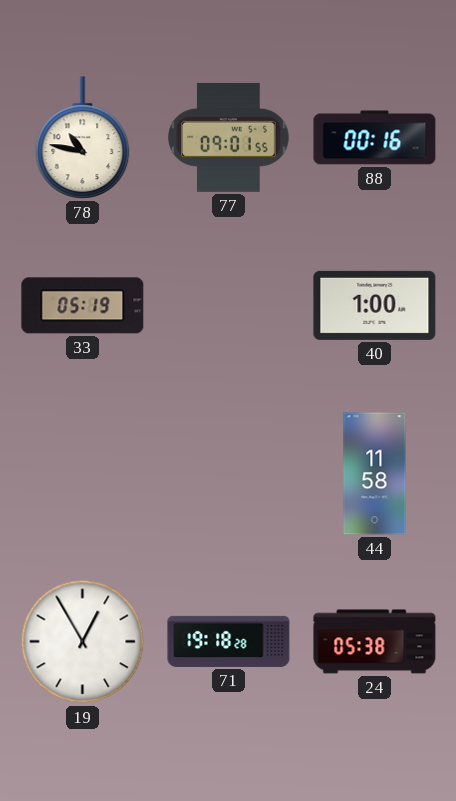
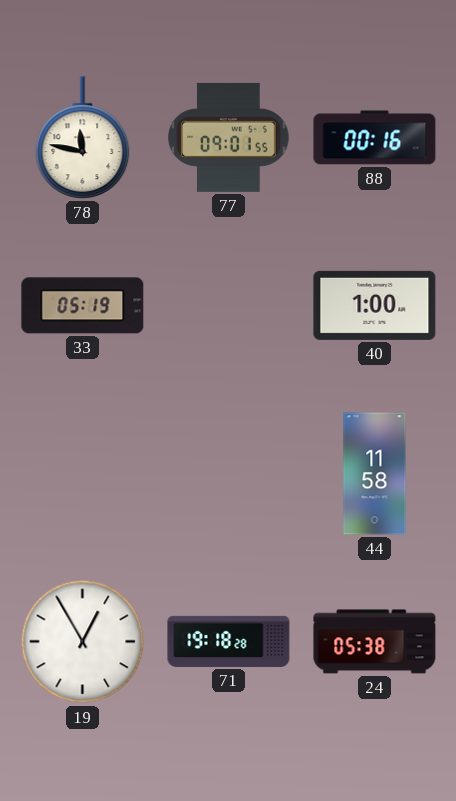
78: 10:47 -> 11:47 (83, 138)
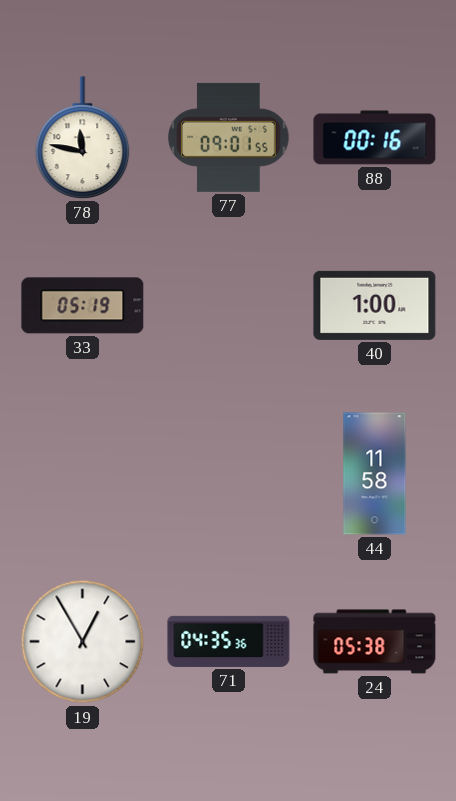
71: 19:18 -> 04:35 (229, 641)
